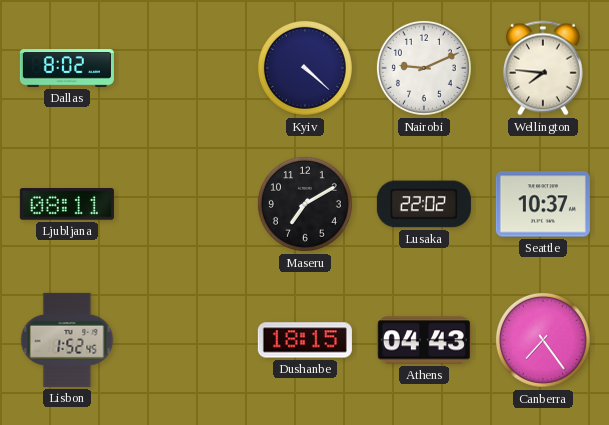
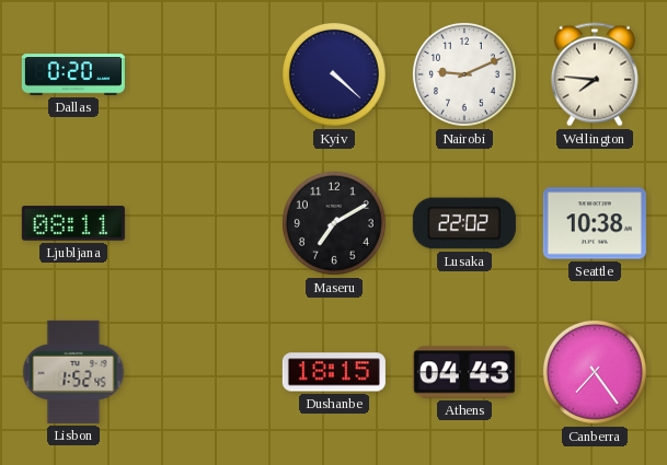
Dallas: 8:02 -> 0:20 (73, 74)
Seattle: 10:37 -> 10:38 (595, 223)
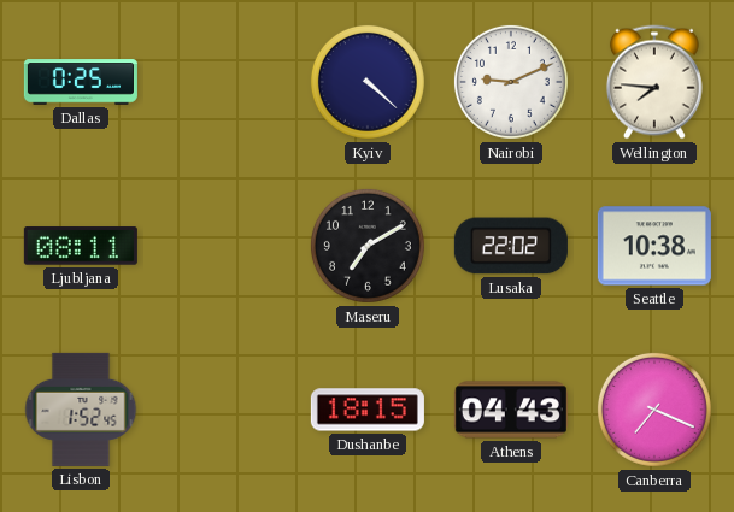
Dallas: 0:20 -> 0:25 (81, 82)
Canberra: 7:24 -> 7:19 (654, 410)
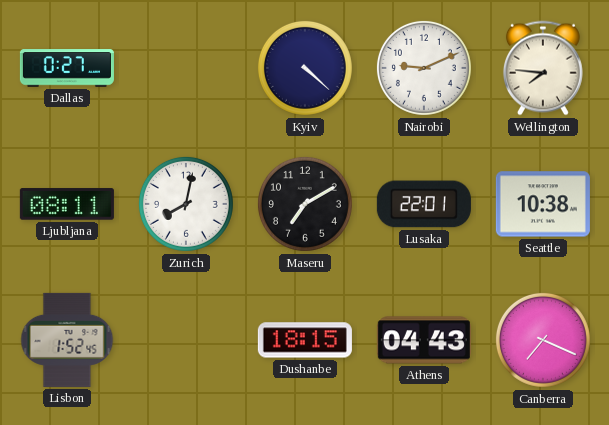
Dallas: 0:25 -> 0:27 (67, 68)
Zurich: none -> 8:02 (186, 204)
Lusaka: 22:02 -> 22:01 (424, 204)
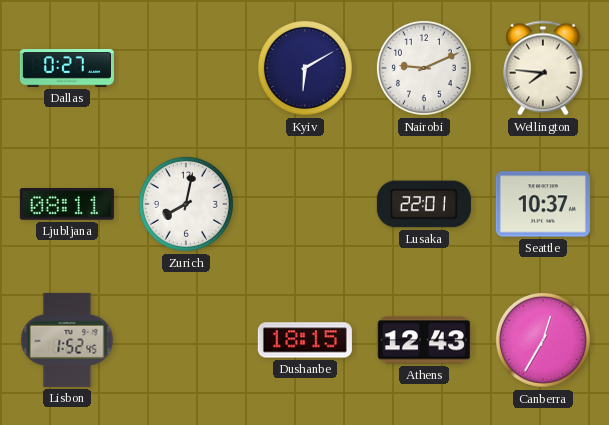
Kyiv: 4:22 -> 6:10 (305, 68)
Maseru: 7:10 -> none (305, 204)
Seattle: 10:38 -> 10:37 (543, 204)
Athens: 04:43 -> 12:43 (424, 340)
Canberra: 7:19 -> 12:35 (543, 340)
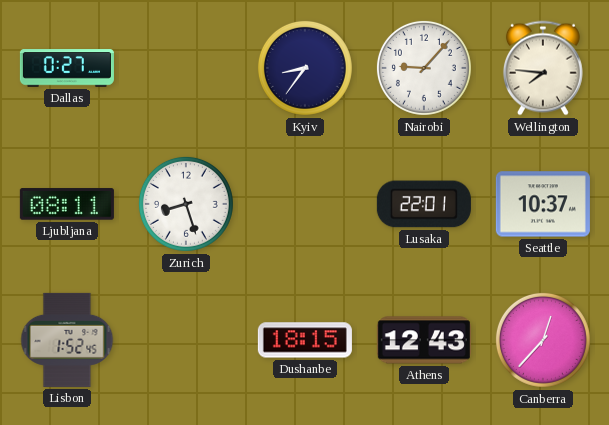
Kyiv: 6:10 -> 8:36 (305, 68)
Nairobi: 9:11 -> 9:07 (424, 68)
Zurich: 8:02 -> 8:27 (186, 204)
Canberra: 12:35 -> 12:37 (543, 340)
